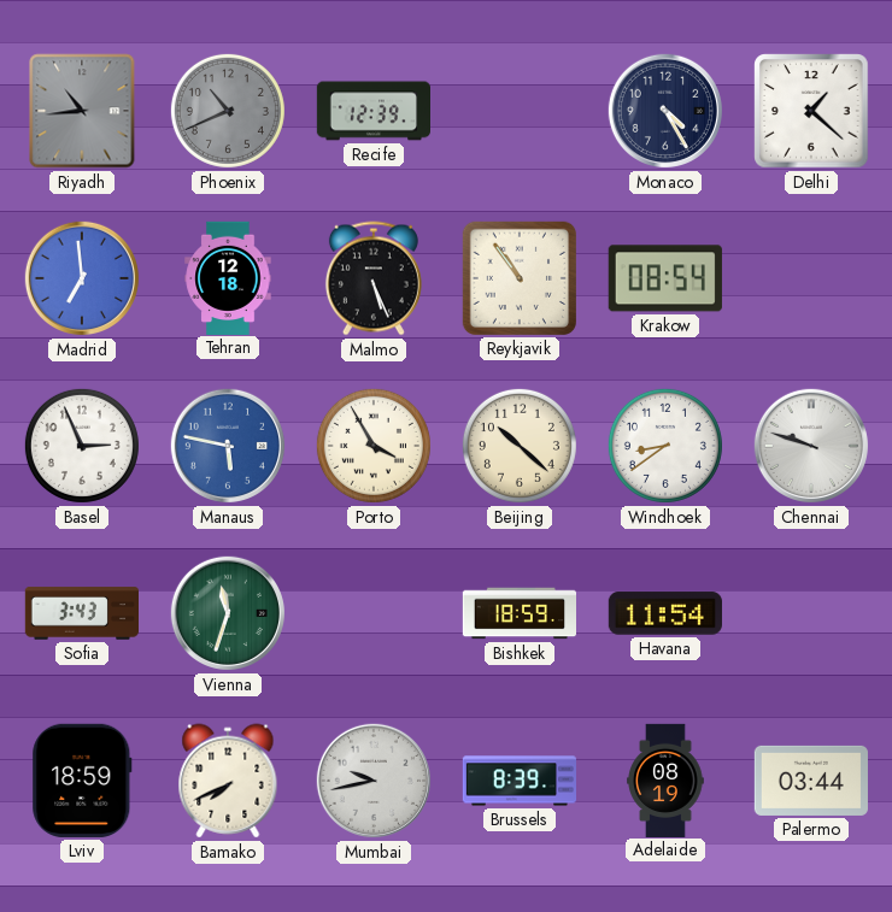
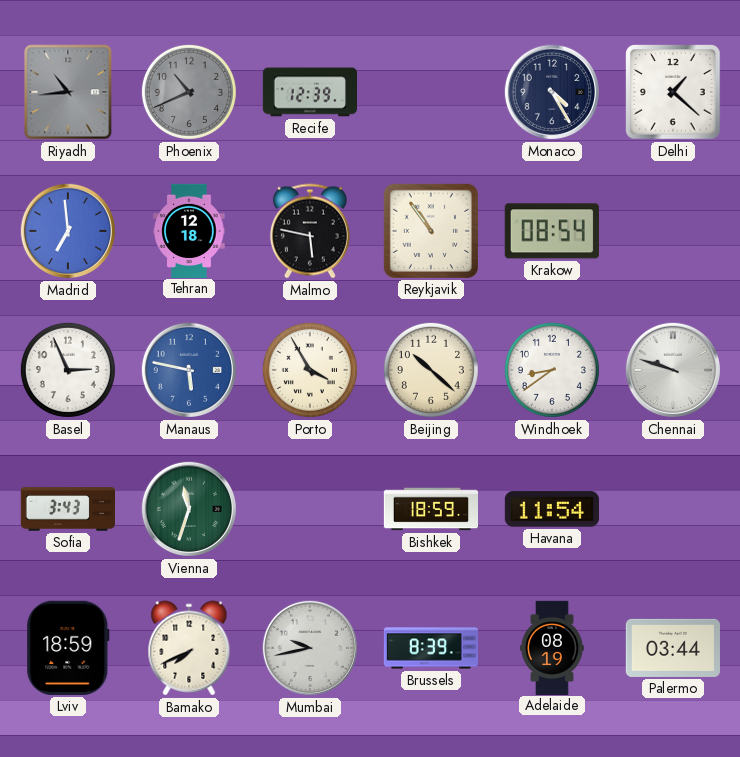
Malmo: 5:26 -> 5:47 (310, 231)
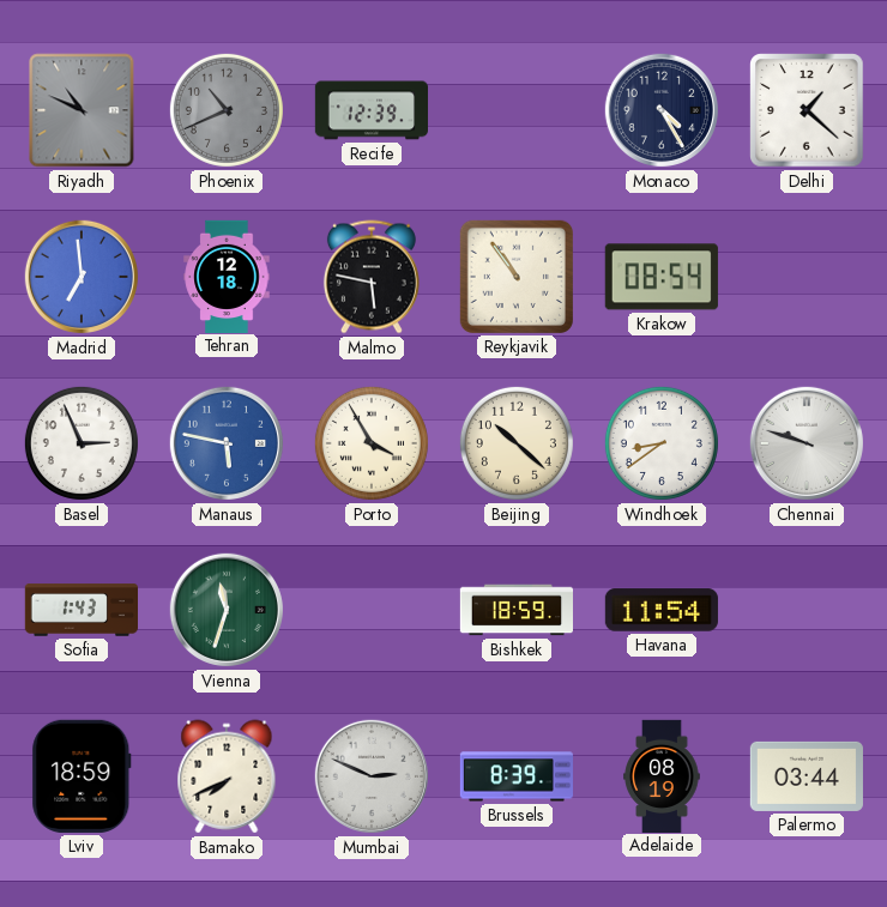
Riyadh: 10:44 -> 10:49 (82, 110)
Sofia: 3:43 -> 1:43 (80, 610)
Mumbai: 9:43 -> 2:49 (372, 776)
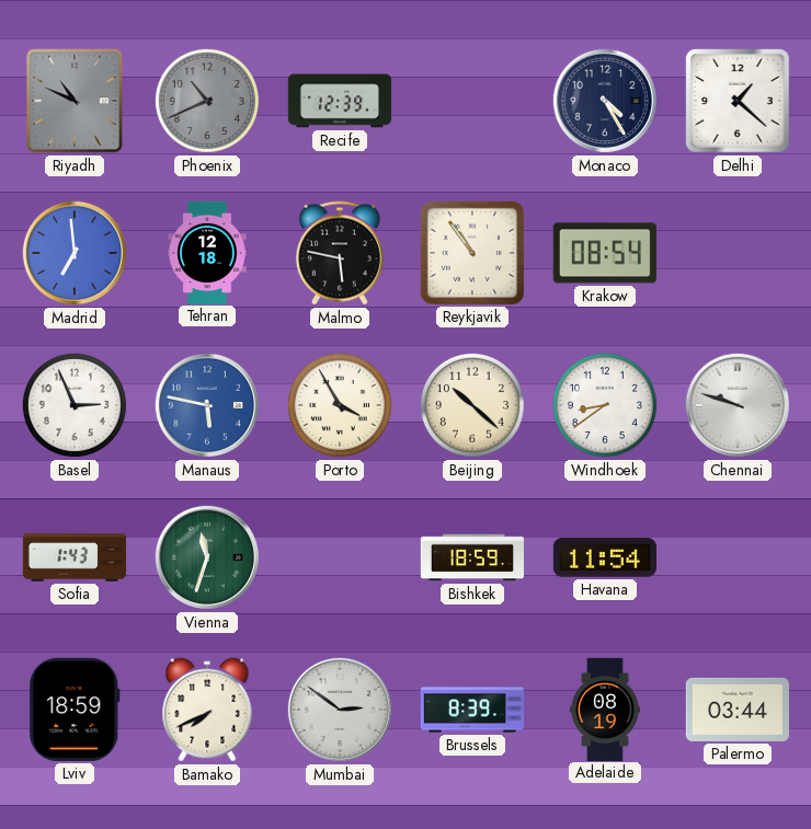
Mumbai: 2:49 -> 2:51 (340, 710)
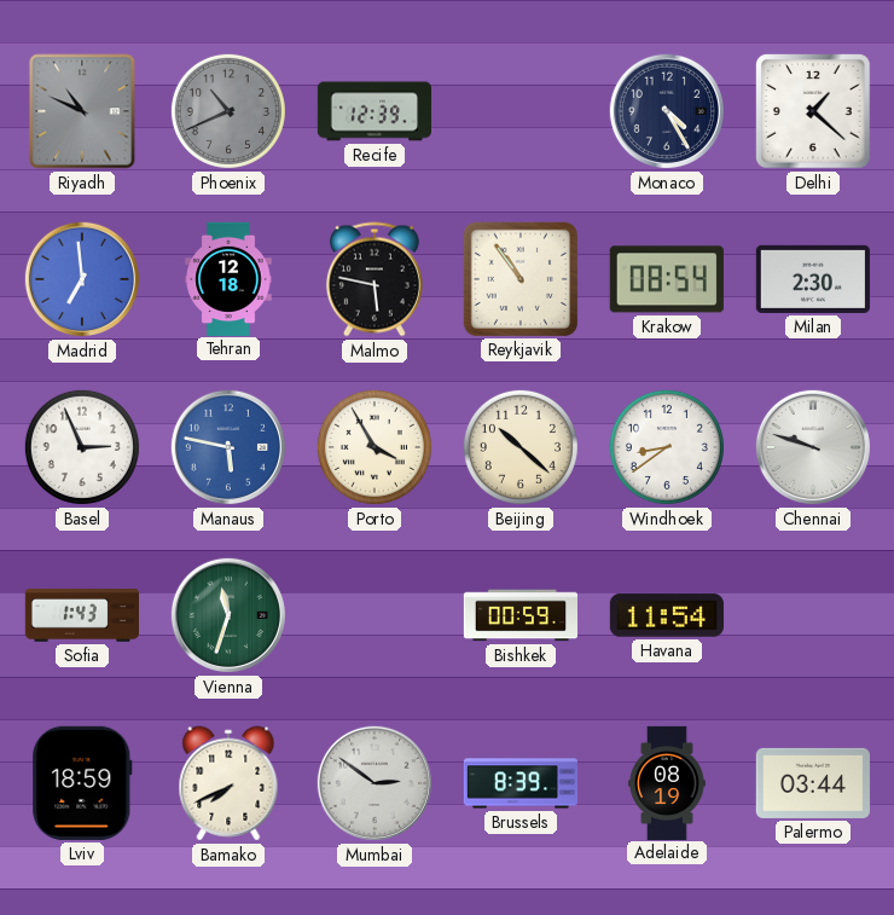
Milan: none -> 2:30 (813, 279)
Bishkek: 18:59 -> 00:59 (521, 615)
